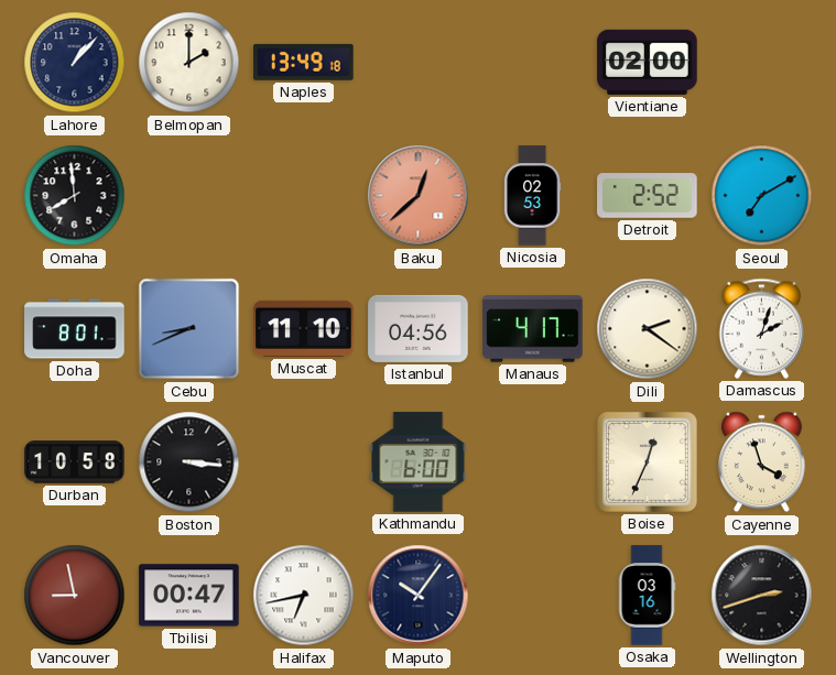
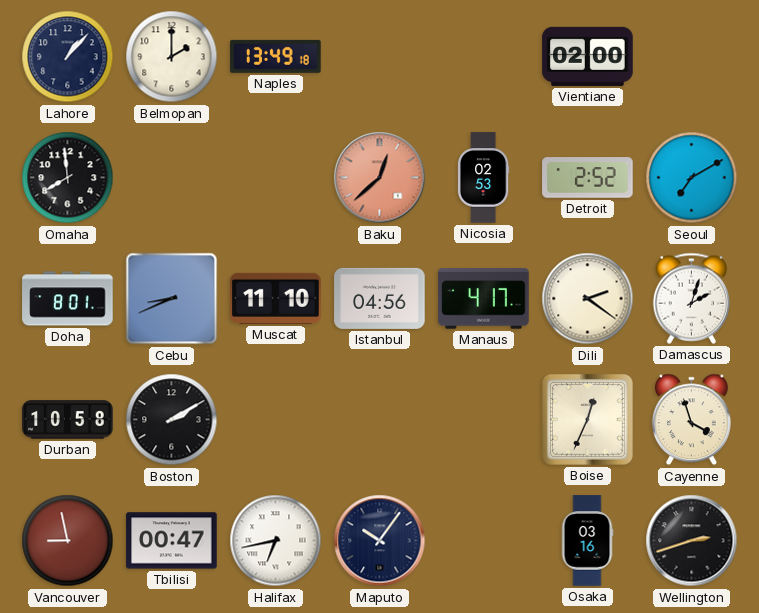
Boston: 3:16 -> 2:10 (172, 420)
Kathmandu: 6:00 -> none (419, 462)
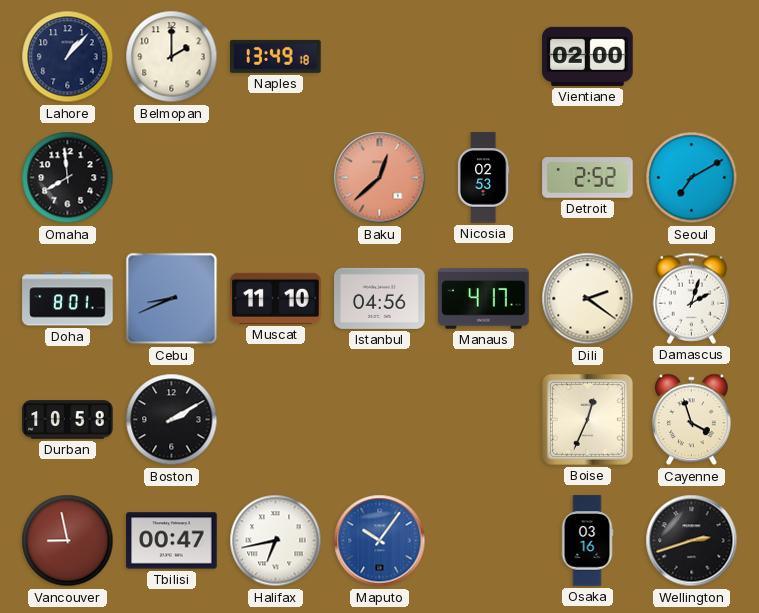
Maputo dial: navy -> blue (380, 541)
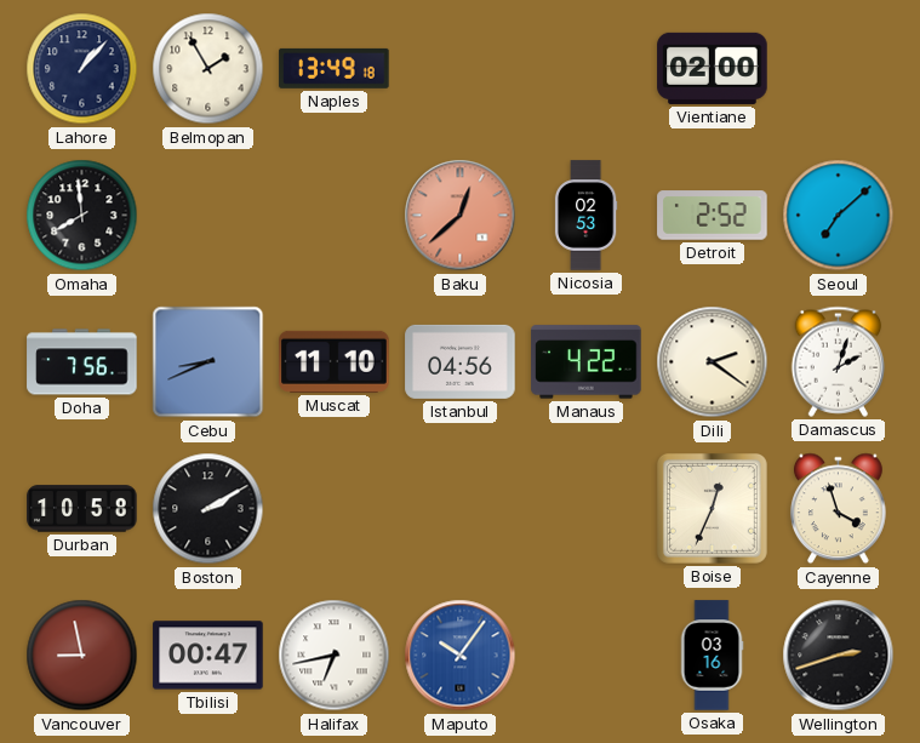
Belmopan: 2:00 -> 1:55 (208, 69)
Seoul: 7:10 -> 7:08 (839, 216)
Doha: 8:01 -> 7:56 (82, 362)
Manaus: 4:17 -> 4:22 (587, 362)
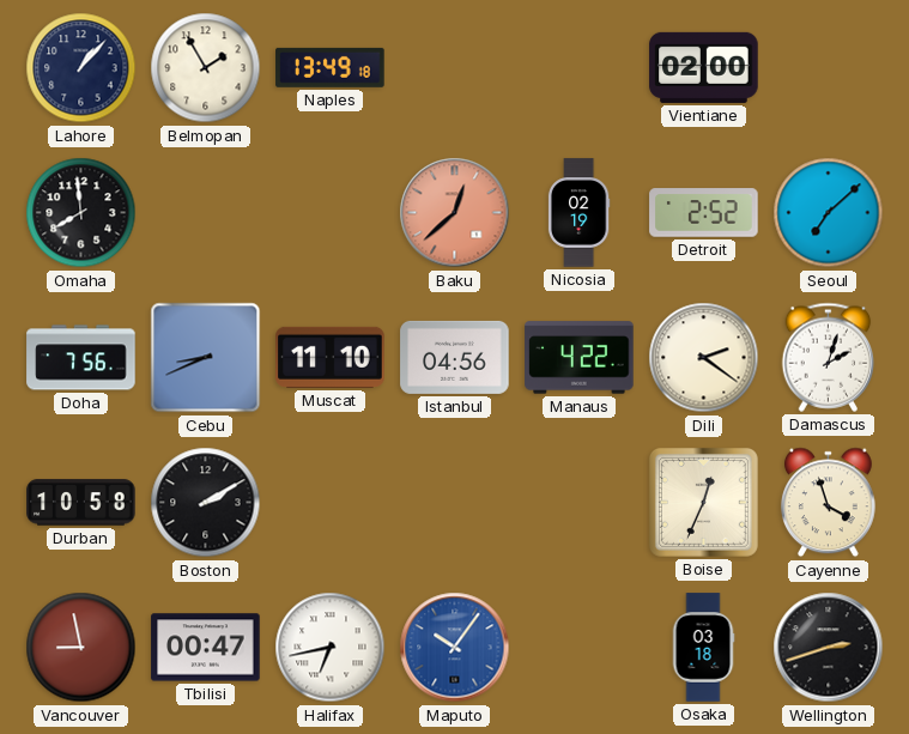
Nicosia: 02:53 -> 02:19 (578, 213)
Osaka: 03:16 -> 03:18 (703, 648)
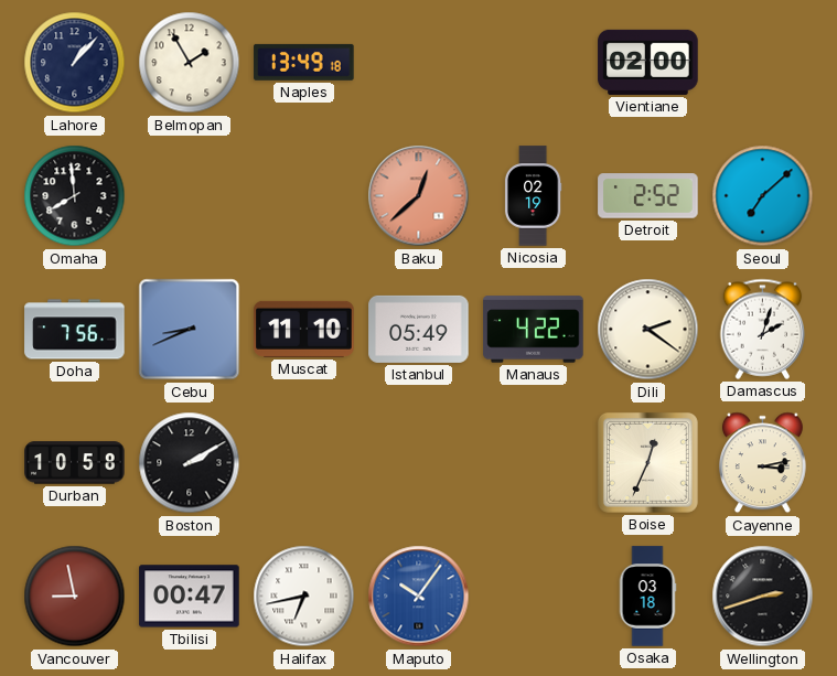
Istanbul: 04:56 -> 05:49 (419, 329)
Cayenne: 3:57 -> 3:13 (763, 463)
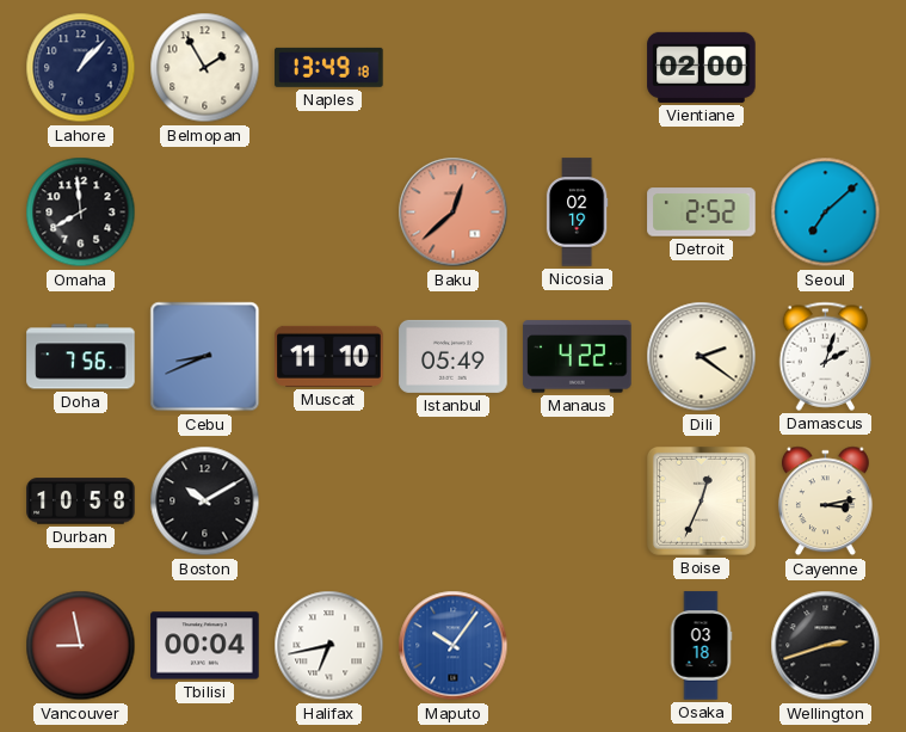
Boston: 2:10 -> 10:10 (205, 502)
Tbilisi: 00:47 -> 00:04 (205, 646)
